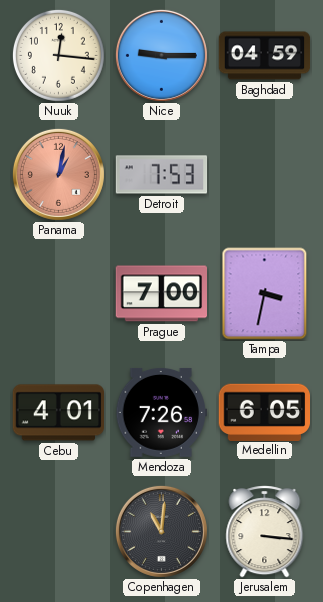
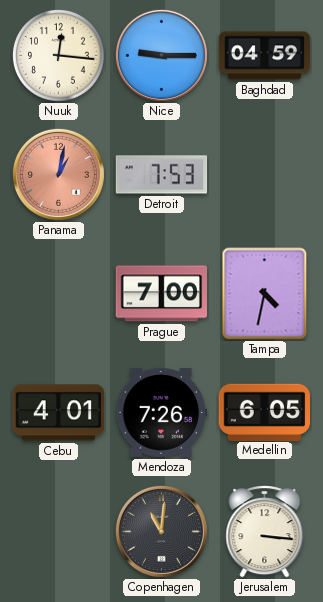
Tampa: 3:32 -> 4:32 (265, 294)
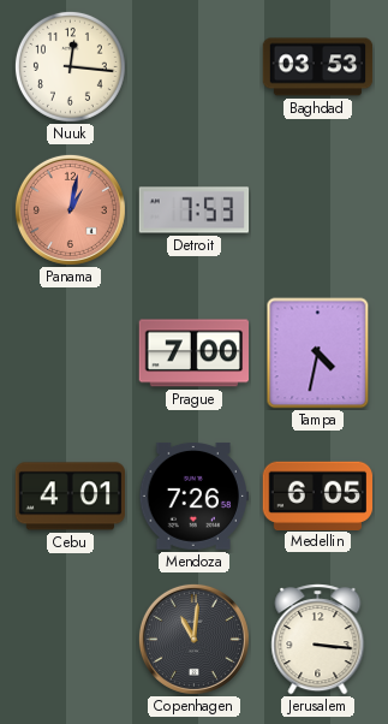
Nice: 9:15 -> none (161, 55)
Baghdad: 04:59 -> 03:53 (318, 67)
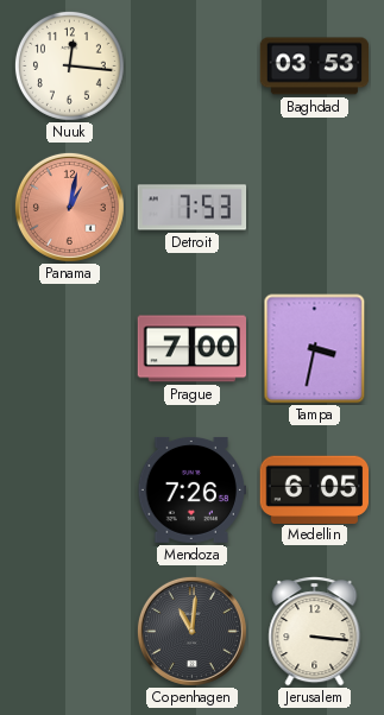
Tampa: 4:32 -> 3:32 (315, 349)
Cebu: 4:01 -> none (70, 497)
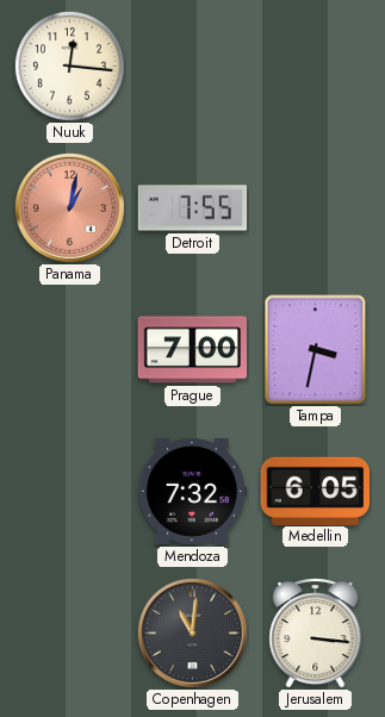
Baghdad: 03:53 -> none (315, 67)
Detroit: 7:53 -> 7:55 (193, 208)
Mendoza: 7:26 -> 7:32 (193, 491)
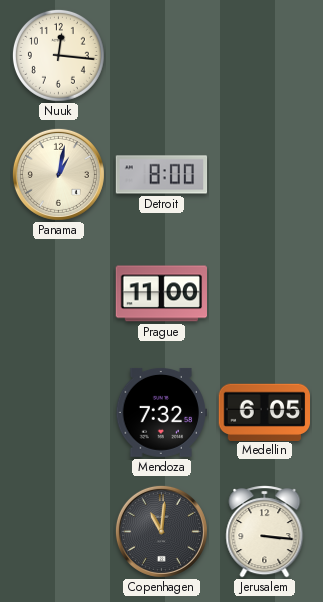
Panama dial: salmon -> cream (58, 174)
Detroit: 7:55 -> 8:00 (162, 175)
Prague: 7:00 -> 11:00 (161, 294)
Tampa: 3:32 -> none (316, 350)
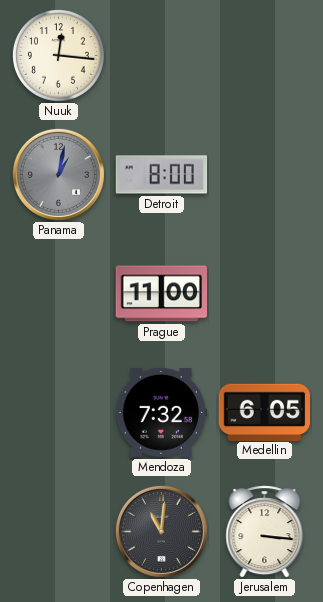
Panama dial: cream -> grey (58, 174)
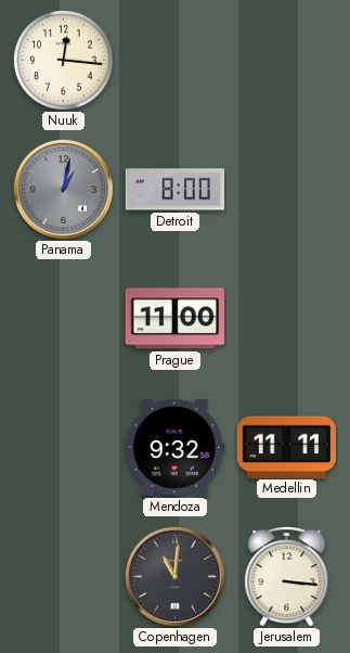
Mendoza: 7:32 -> 9:32 (176, 447)
Medellin: 6:05 -> 11:11 (286, 447)
